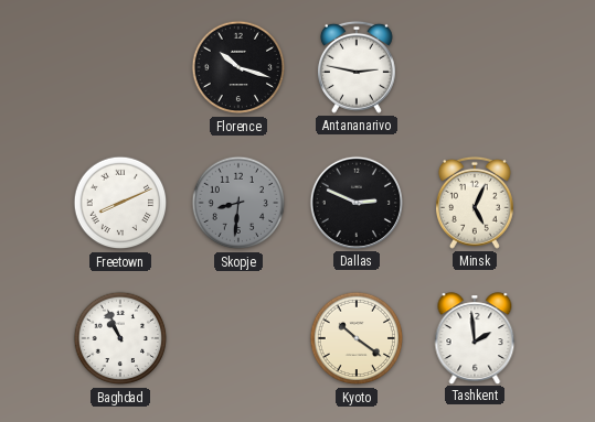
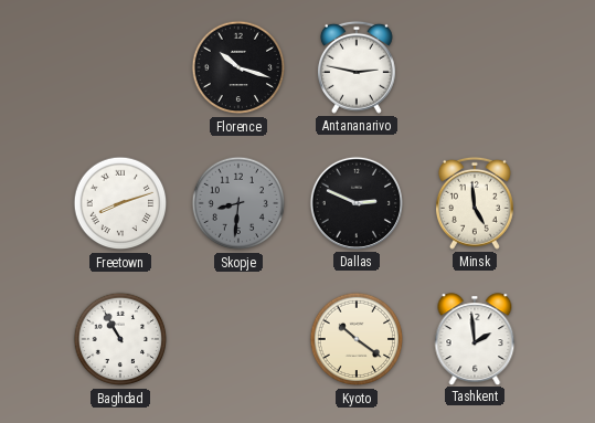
Freetown: 8:11 -> 8:12 (120, 203)
Minsk: 5:04 -> 4:59 (475, 203)
Baghdad: 10:56 -> 10:55 (120, 339)
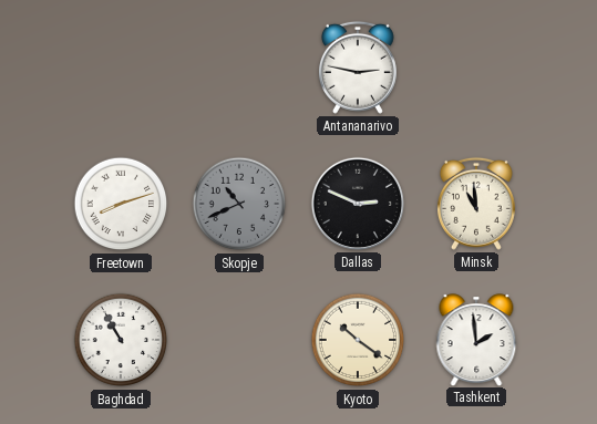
Florence: 10:18 -> none (238, 67)
Skopje: 8:31 -> 10:41 (239, 204)
Minsk: 4:59 -> 10:59 (476, 204)
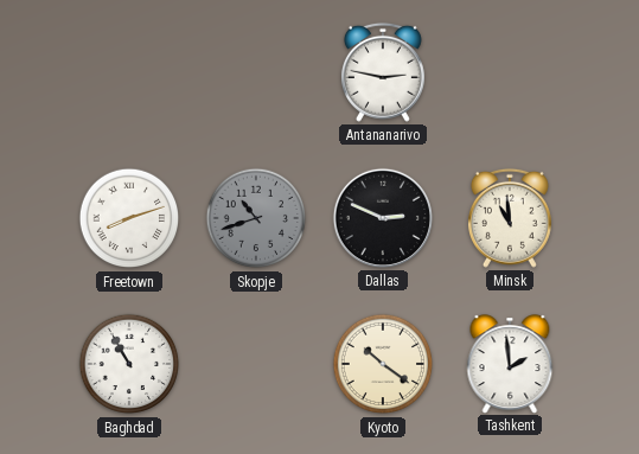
Skopje: 10:41 -> 10:42 (256, 218)
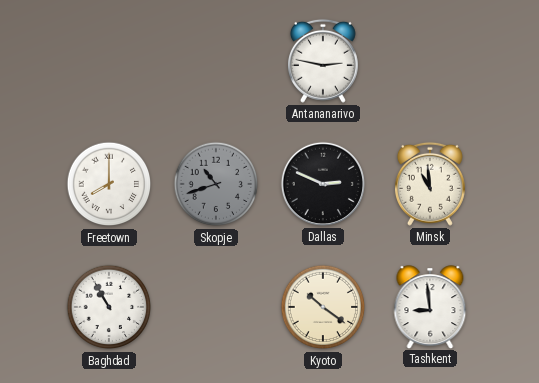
Freetown: 8:12 -> 8:00 (109, 184)
Tashkent: 1:59 -> 8:59 (430, 307)
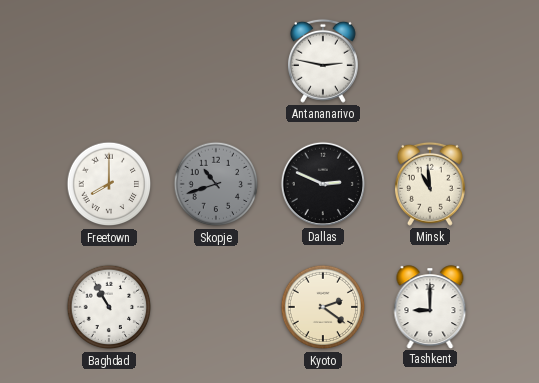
Kyoto: 10:21 -> 2:21 (323, 307)
Tashkent: 8:59 -> 9:00 (430, 307)
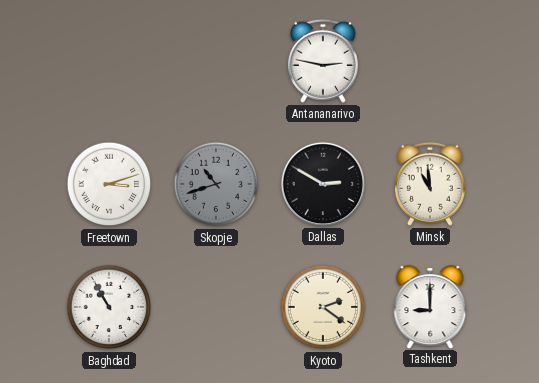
Freetown: 8:00 -> 3:12 (109, 184)
Dallas: 2:49 -> 2:50 (323, 184)
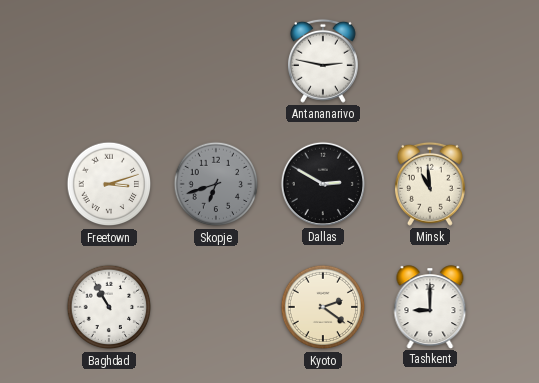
Skopje: 10:42 -> 6:42 (216, 184)
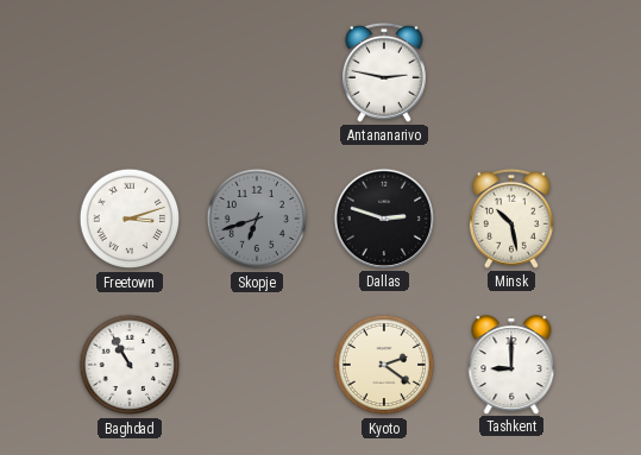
Dallas: 2:50 -> 2:48 (384, 219)
Minsk: 10:59 -> 10:28 (511, 219)
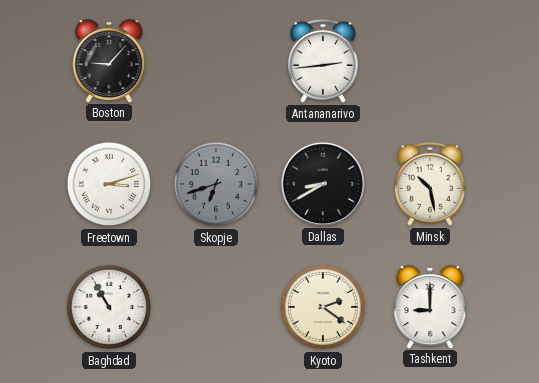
Boston: none -> 9:07 (109, 61)
Antananarivo: 2:47 -> 2:44 (323, 61)
Dallas: 2:48 -> 8:40 (323, 184)
